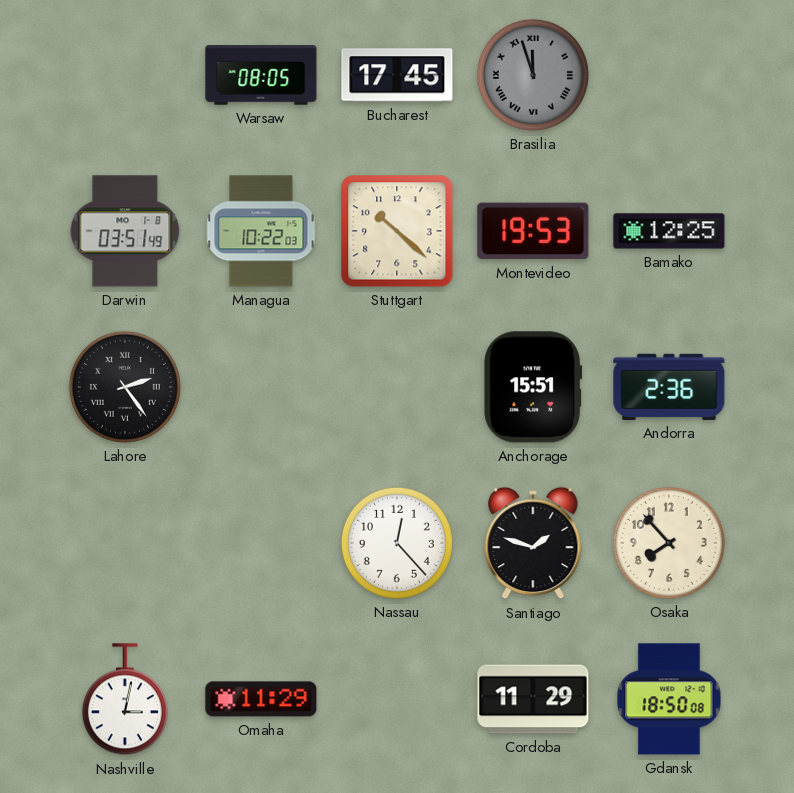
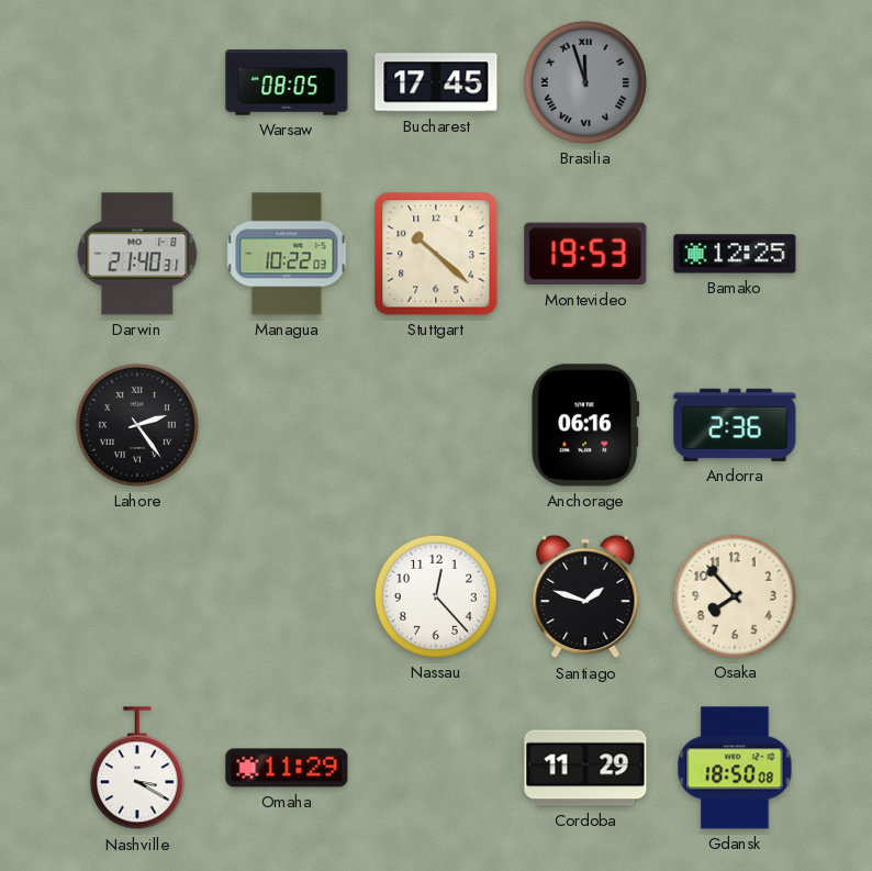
Darwin: 03:51 -> 21:40 (137, 254)
Anchorage: 15:51 -> 06:16 (585, 425)
Nashville: 3:02 -> 3:20 (137, 769)
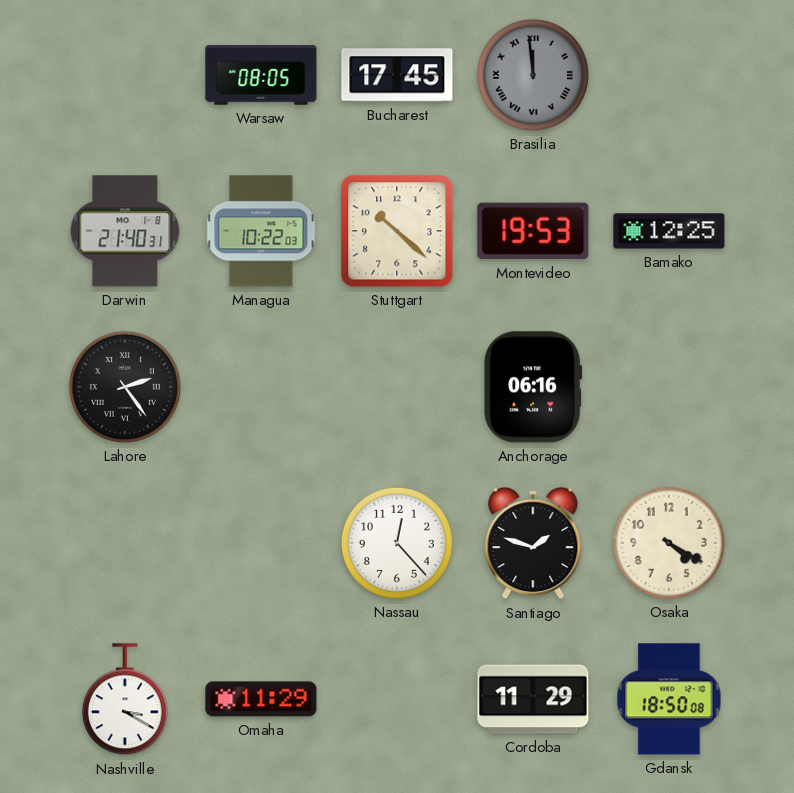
Brasilia: 11:57 -> 11:59 (533, 75)
Andorra: 2:36 -> none (735, 425)
Osaka: 7:53 -> 4:20 (669, 543)
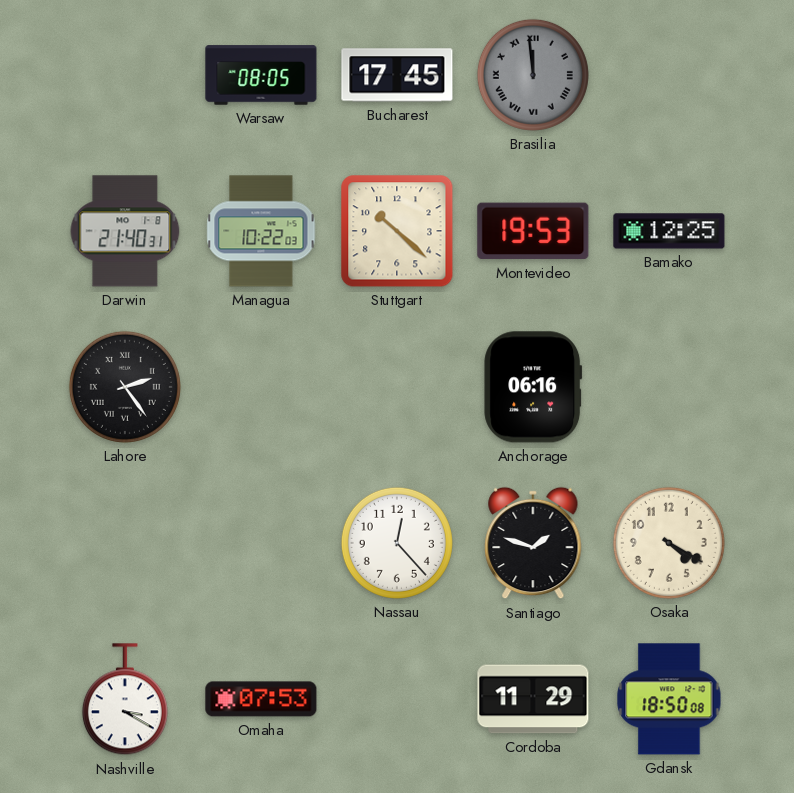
Omaha: 11:29 -> 07:53 (261, 699)
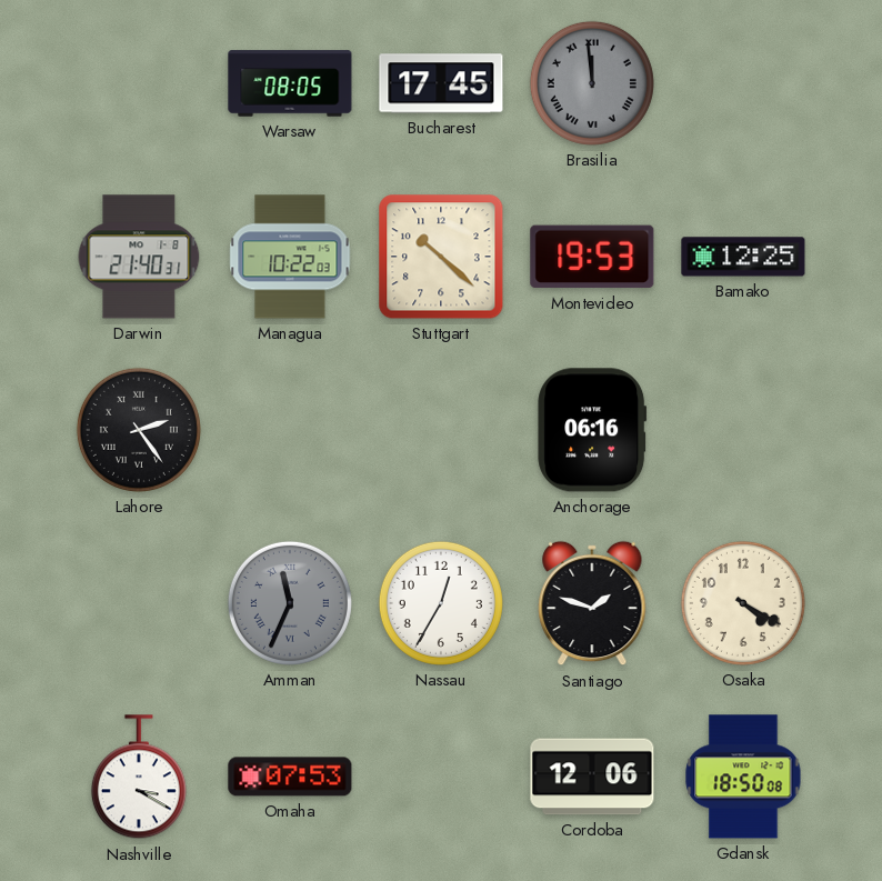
Amman: none -> 11:34 (290, 603)
Nassau: 12:23 -> 12:35 (441, 603)
Cordoba: 11:29 -> 12:06 (592, 777)
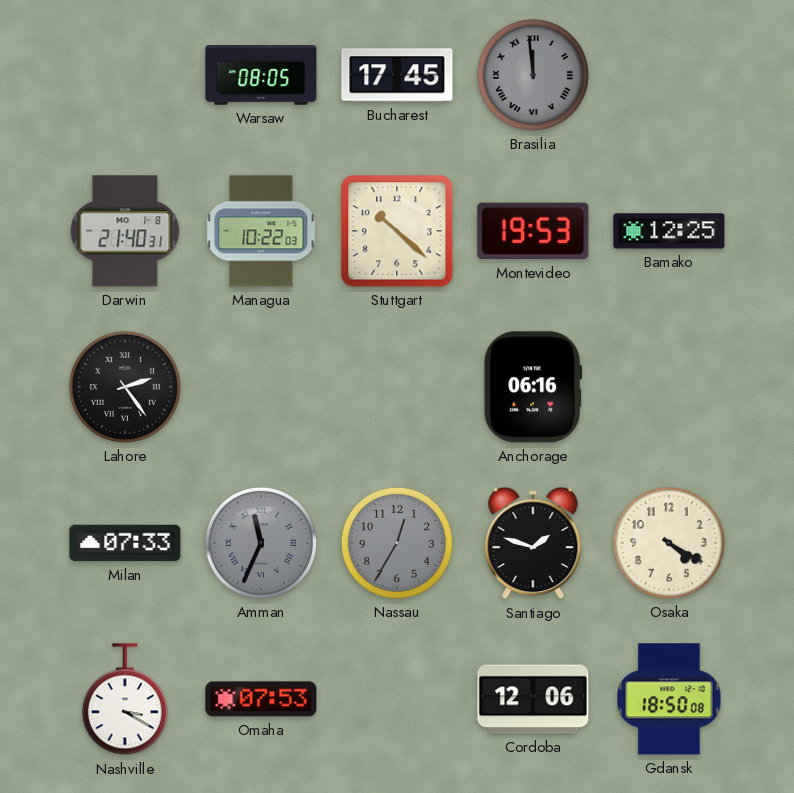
Milan: none -> 07:33 (125, 543)
Nassau dial: white -> grey (397, 543)
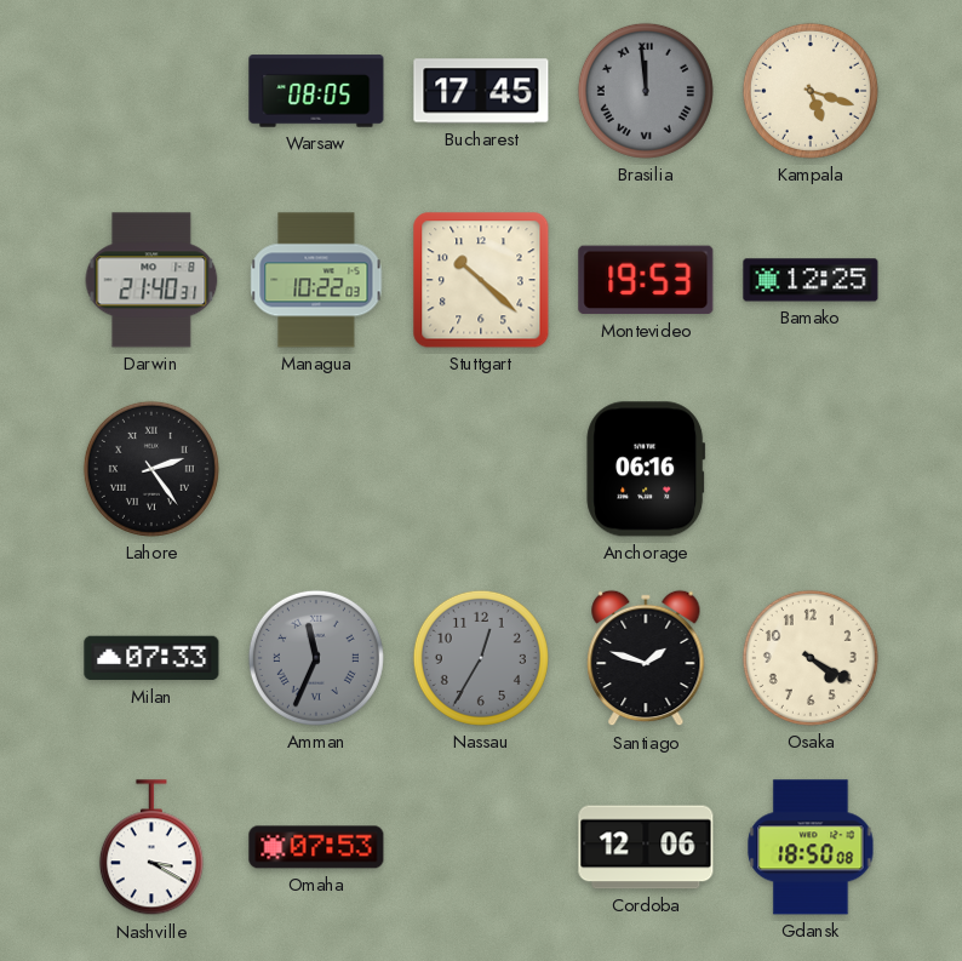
Kampala: none -> 5:18 (811, 91)
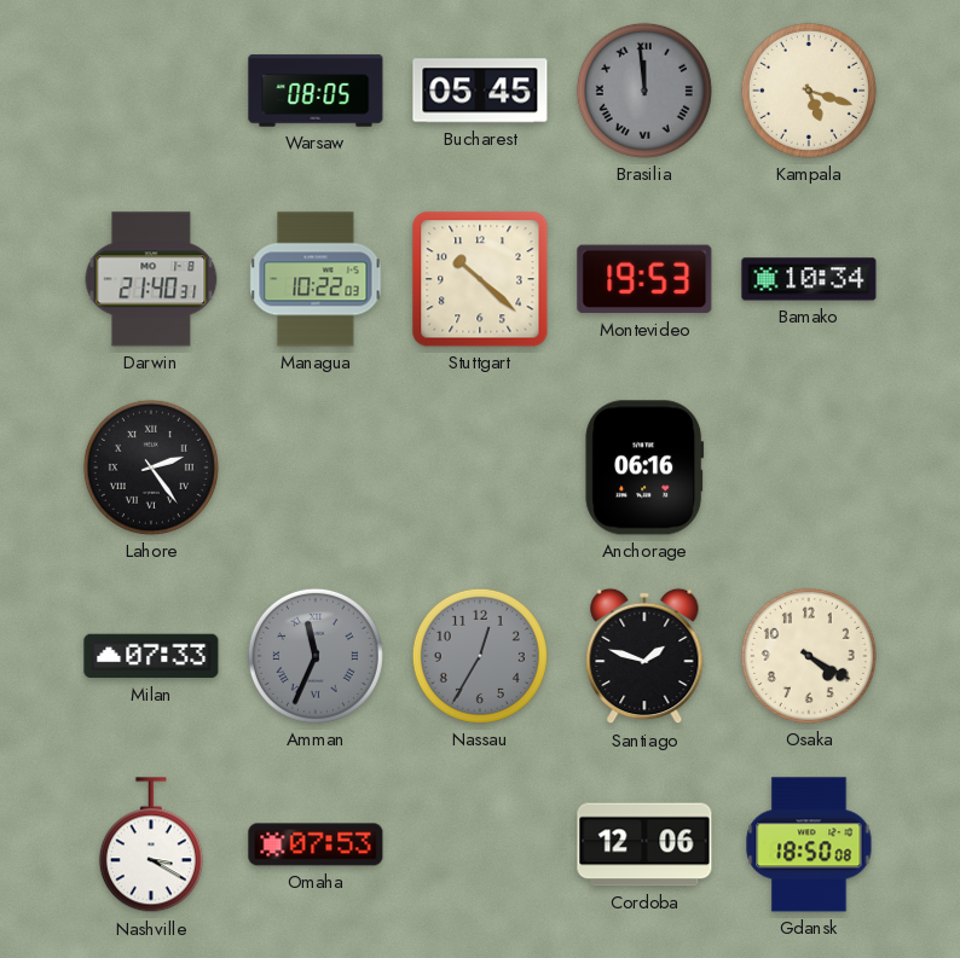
Bucharest: 17:45 -> 05:45 (480, 91)
Bamako: 12:25 -> 10:34 (809, 279)
